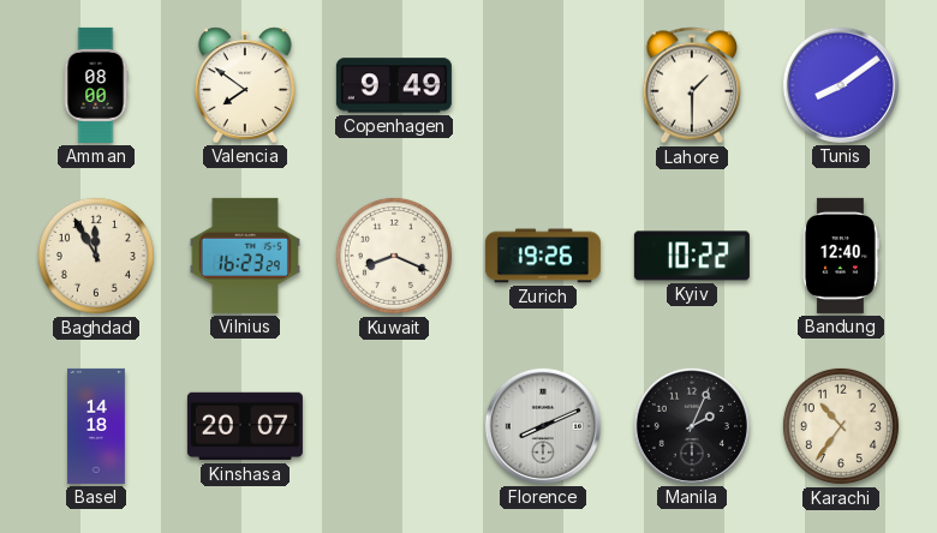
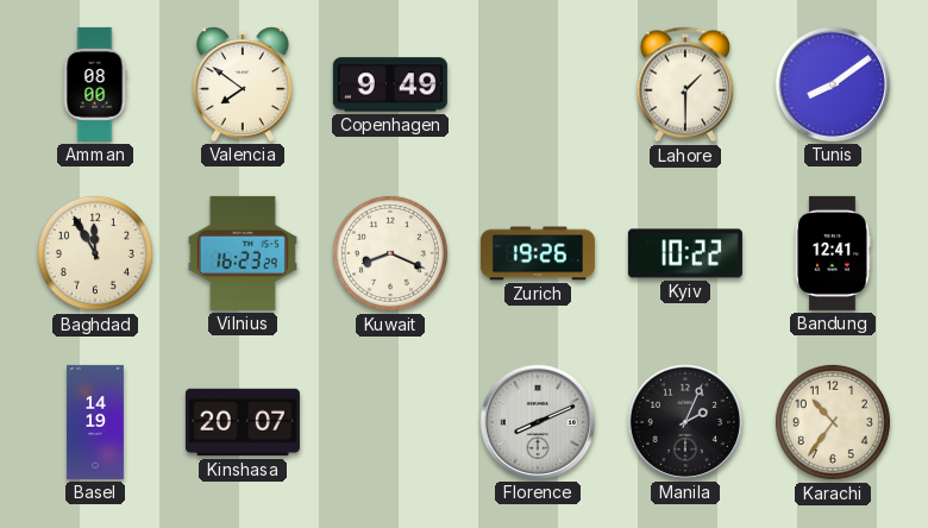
Bandung: 12:40 -> 12:41 (832, 253)
Basel: 14:18 -> 14:19 (95, 422)
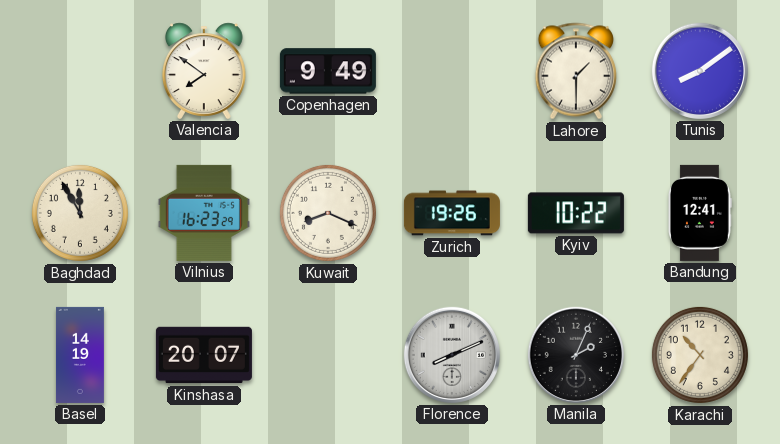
Amman: 08:00 -> none (95, 84)
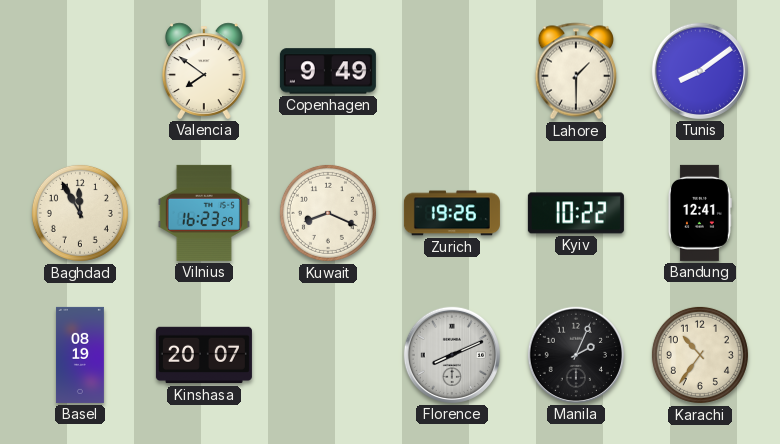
Basel: 14:19 -> 08:19 (80, 355)
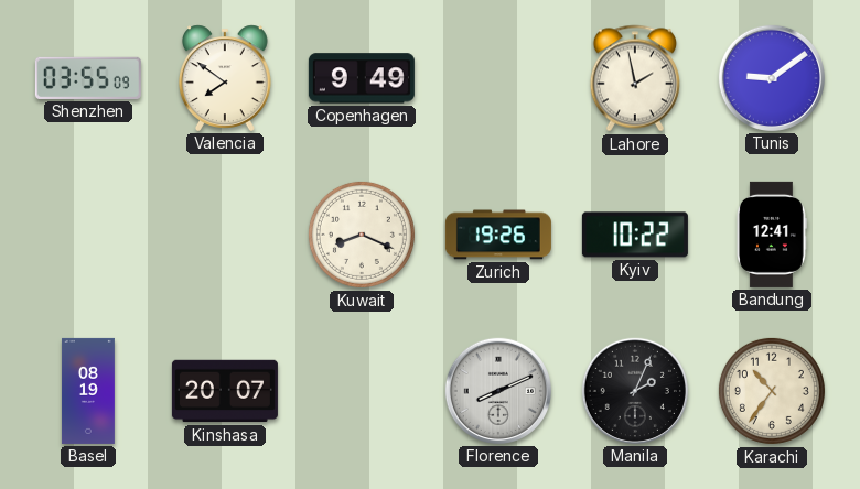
Shenzhen: none -> 03:55 (88, 78)
Lahore: 1:30 -> 1:58 (635, 78)
Tunis: 8:09 -> 9:09 (772, 78)
Baghdad: 11:55 -> none (80, 213)
Vilnius: 16:23 -> none (204, 213)
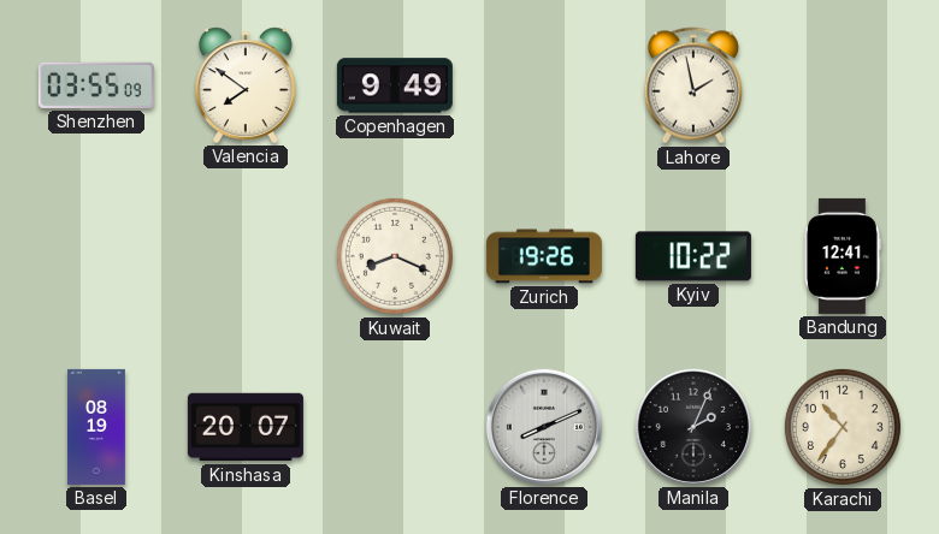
Tunis: 9:09 -> none (772, 78)
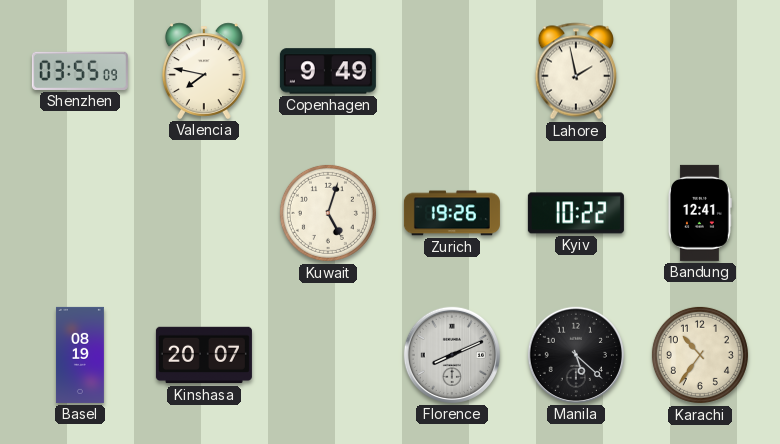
Valencia: 7:51 -> 7:47 (204, 71)
Kuwait: 8:19 -> 5:03 (328, 213)
Manila: 2:04 -> 5:22 (576, 355)
